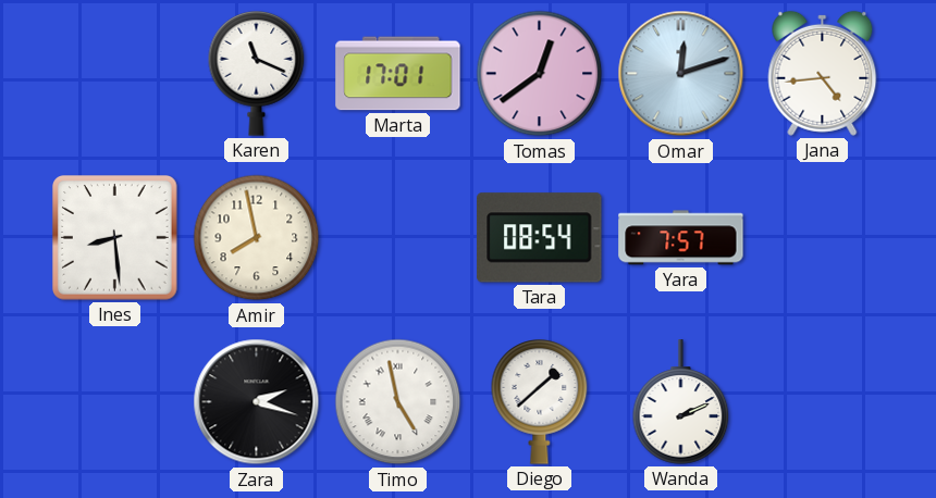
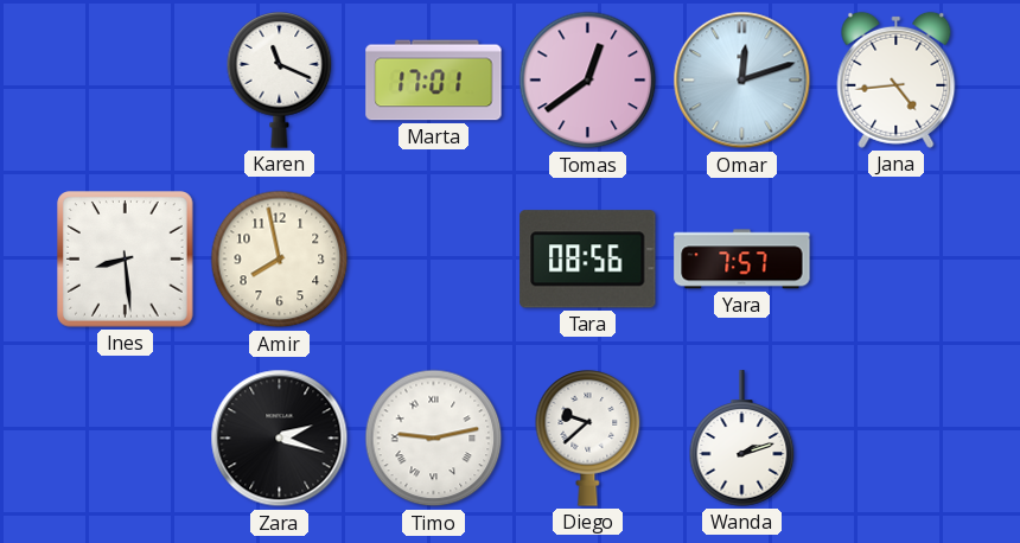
Tara: 08:54 -> 08:56 (588, 260)
Timo: 4:58 -> 9:13 (434, 439)
Diego: 1:38 -> 9:38 (588, 439)
Wanda: 2:11 -> 2:12 (742, 439)
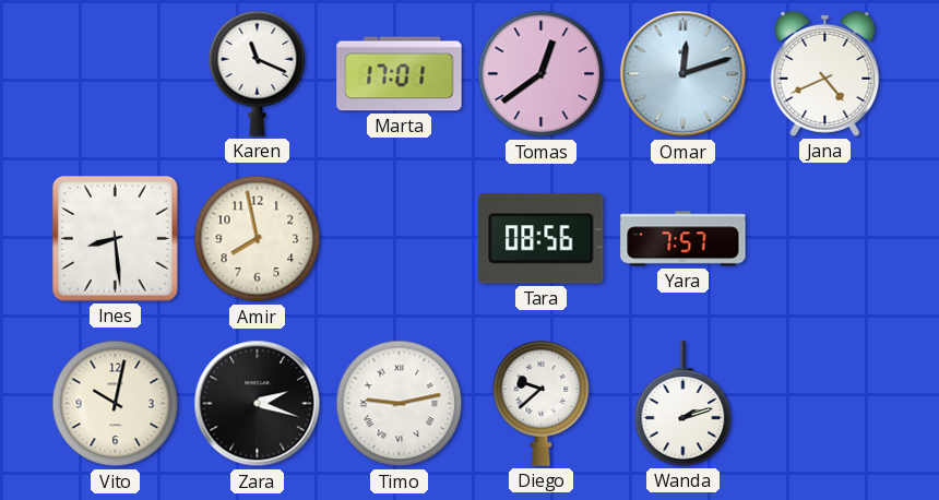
Jana: 4:44 -> 4:41 (825, 73)
Vito: none -> 10:02 (116, 404)
